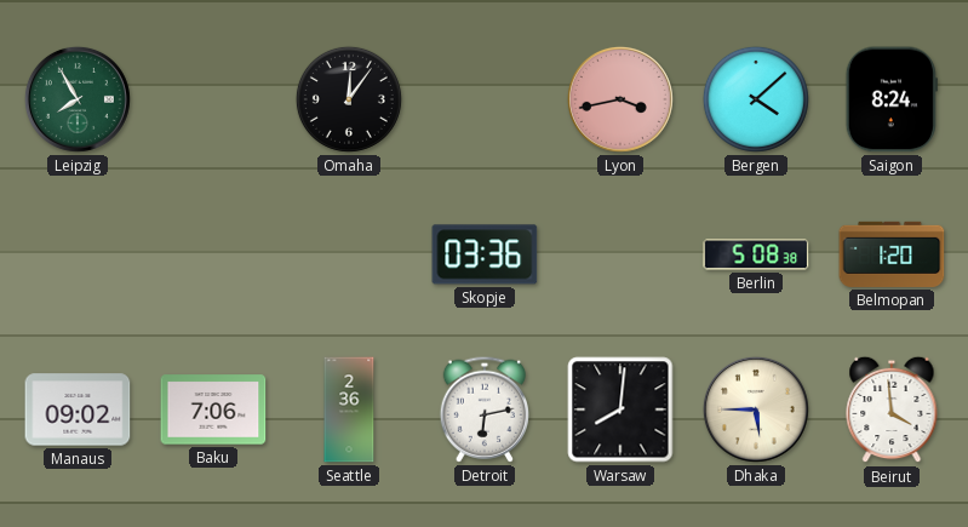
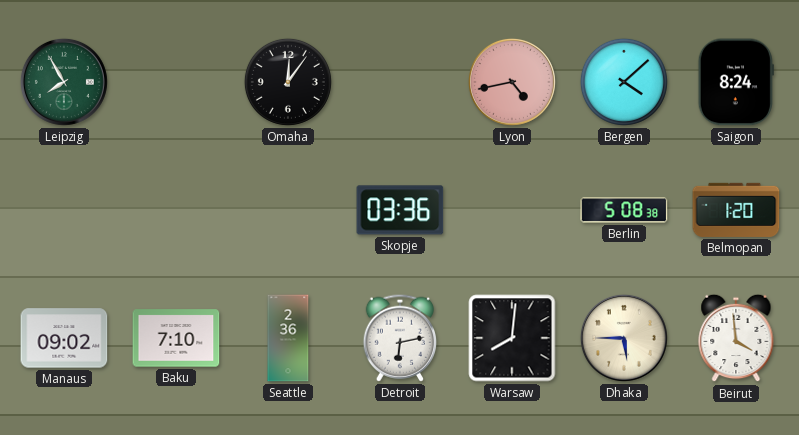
Lyon: 3:43 -> 4:43 (512, 82)
Baku: 7:06 -> 7:10 (176, 338)
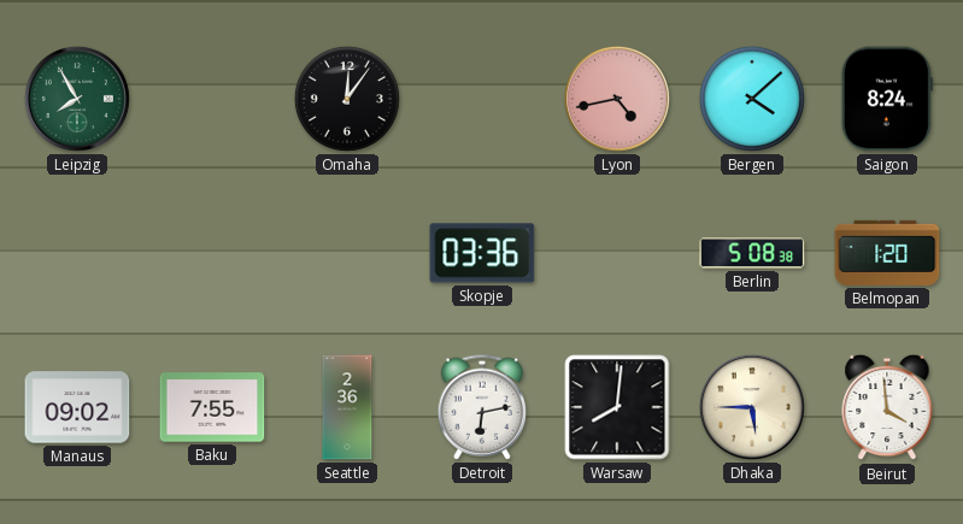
Baku: 7:10 -> 7:55 (212, 407)
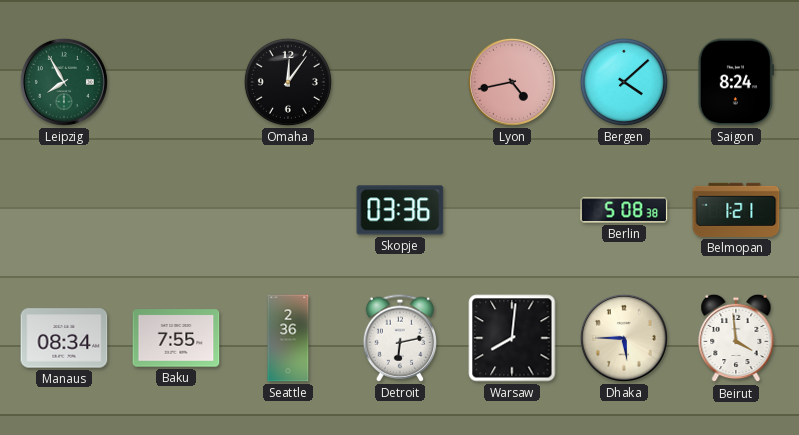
Belmopan: 1:20 -> 1:21 (736, 210)
Manaus: 09:02 -> 08:34 (64, 338)
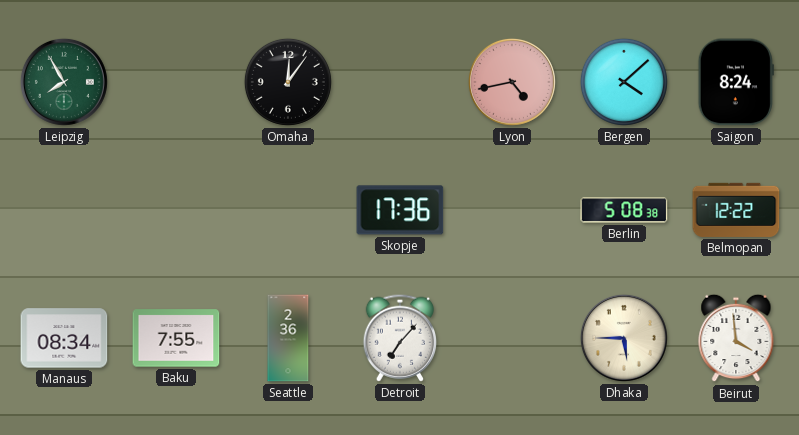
Skopje: 03:36 -> 17:36 (400, 210)
Belmopan: 1:21 -> 12:22 (736, 210)
Detroit: 6:13 -> 7:07 (399, 338)
Warsaw: 8:01 -> none (512, 338)
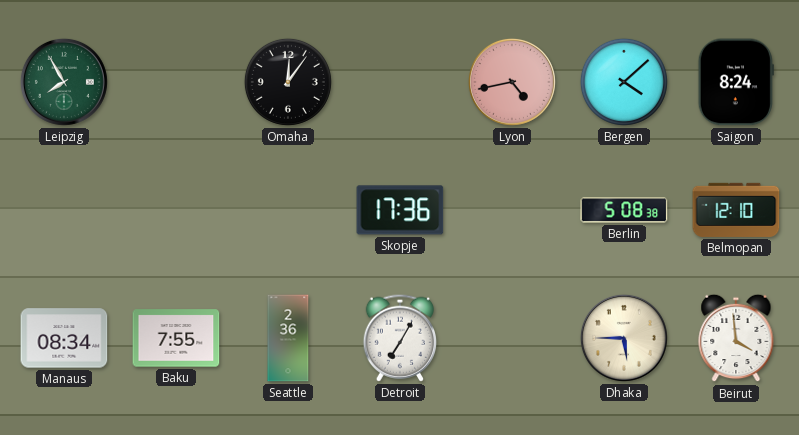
Belmopan: 12:22 -> 12:10 (736, 210)
Detroit: 7:07 -> 7:05 (399, 338)
